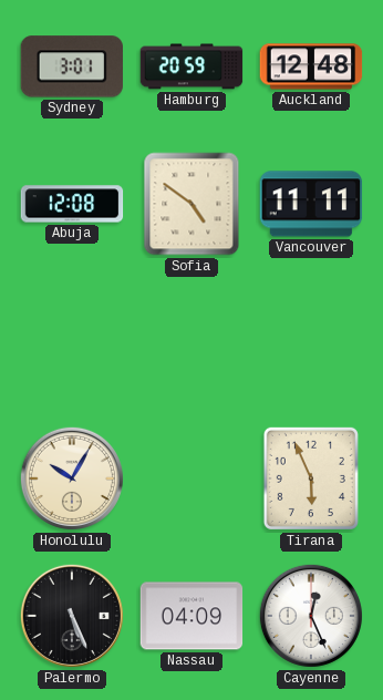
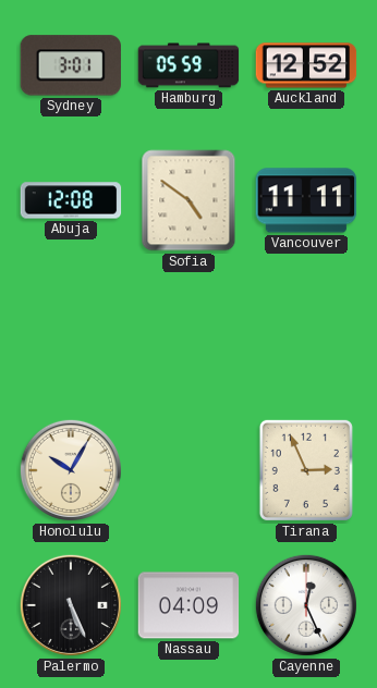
Hamburg: 20:59 -> 05:59 (188, 65)
Auckland: 12:48 -> 12:52 (306, 65)
Tirana: 5:56 -> 2:56 (306, 470)
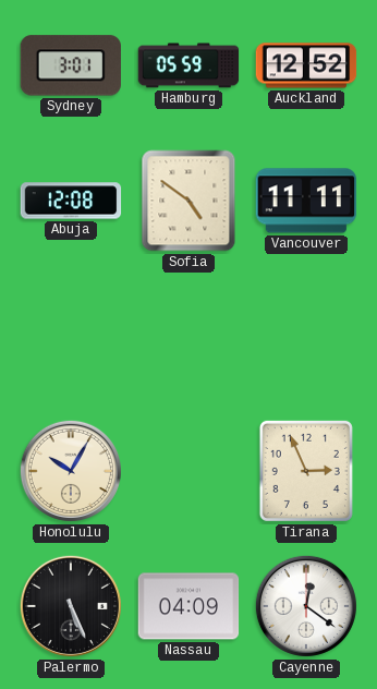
Cayenne: 12:26 -> 12:21 (306, 606)
